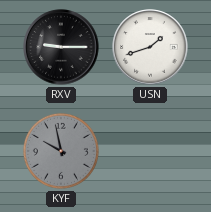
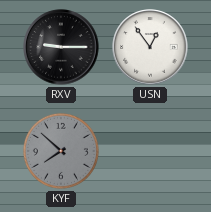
USN: 1:42 -> 12:54 (150, 47)
KYF: 9:58 -> 7:52 (61, 151)
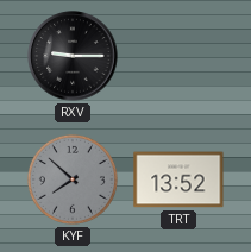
USN: 12:54 -> none (150, 47)
TRT: none -> 13:52 (178, 179)
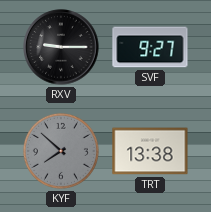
SVF: none -> 9:27 (150, 47)
TRT: 13:52 -> 13:38 (150, 151)
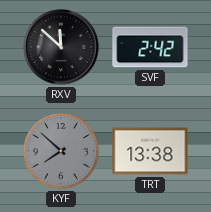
RXV: 9:15 -> 11:52 (61, 47)
SVF: 9:27 -> 2:42 (150, 47)
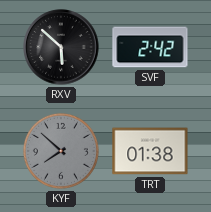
RXV: 11:52 -> 5:52 (61, 47)
TRT: 13:38 -> 01:38 (150, 151)
